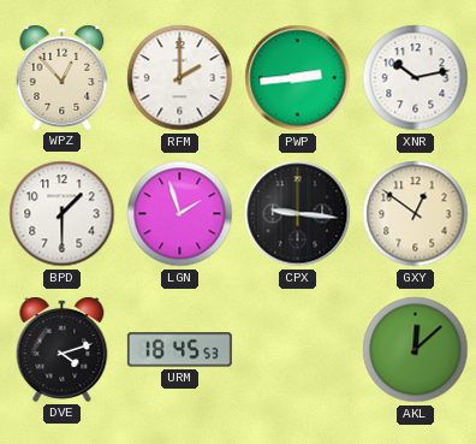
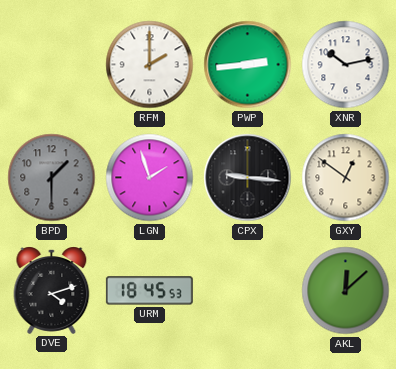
WPZ: 12:53 -> none (63, 77)
BPD dial: white -> grey (52, 178)
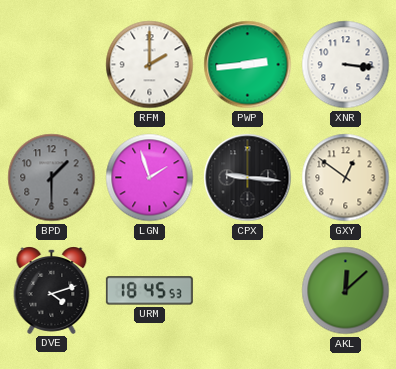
XNR: 10:13 -> 3:16 (346, 65)
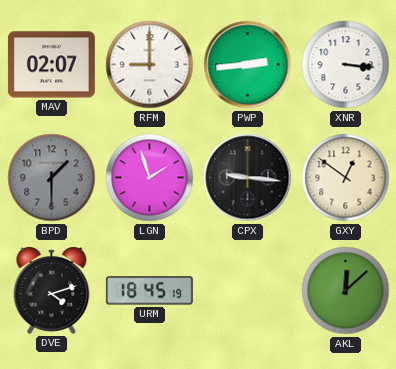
MAV: none -> 02:07 (51, 65)
RFM: 2:00 -> 9:00 (150, 65)
URM: 18:45:53 -> 18:45:19 (149, 291)
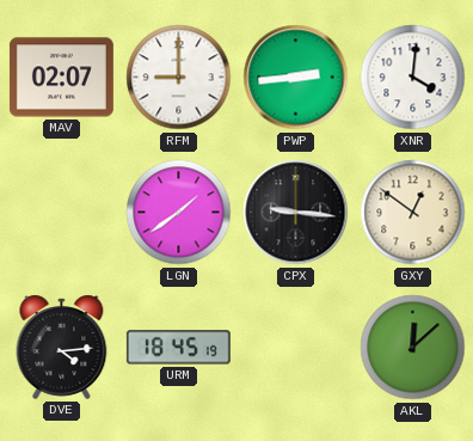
XNR: 3:16 -> 4:01 (413, 78)
BPD: 1:30 -> none (52, 178)
LGN: 1:57 -> 1:39 (179, 213)
DVE: 4:12 -> 4:14 (62, 347)
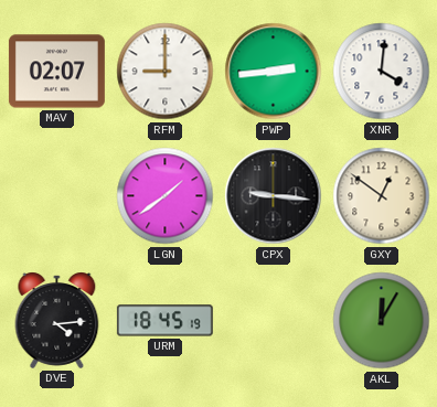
AKL: 12:08 -> 12:05 (382, 321)
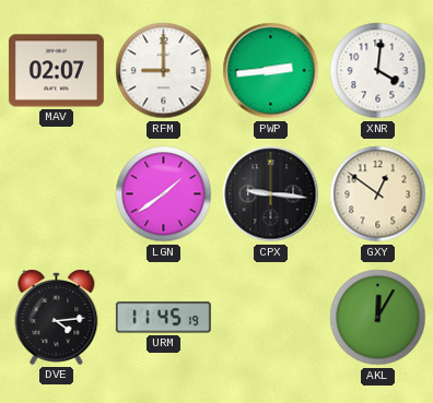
URM: 18:45 -> 11:45 (163, 318)
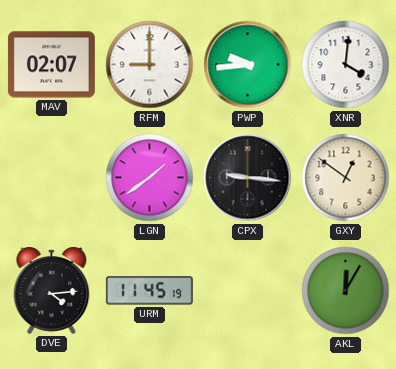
PWP: 2:44 -> 9:44 (248, 65)
